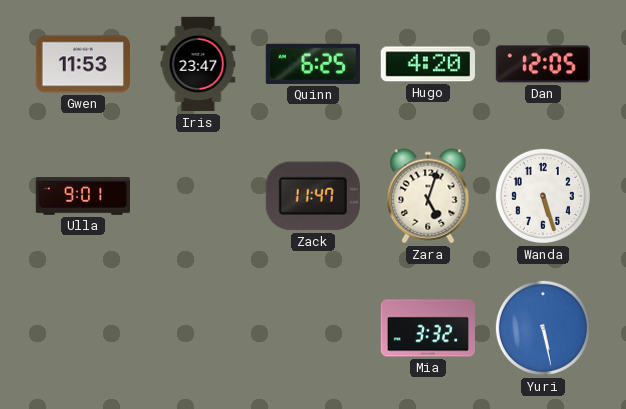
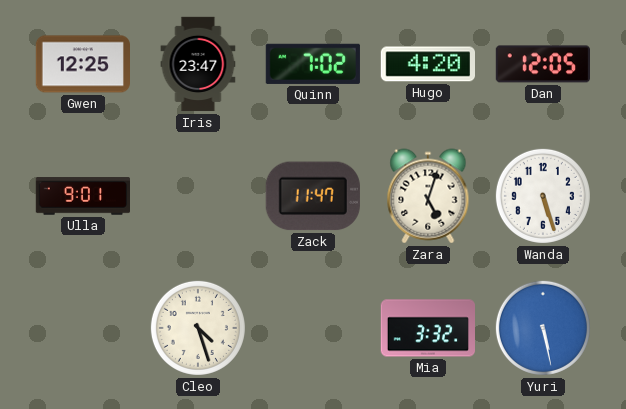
Gwen: 11:53 -> 12:25 (82, 64)
Quinn: 6:25 -> 7:02 (313, 64)
Cleo: none -> 4:27 (198, 328)
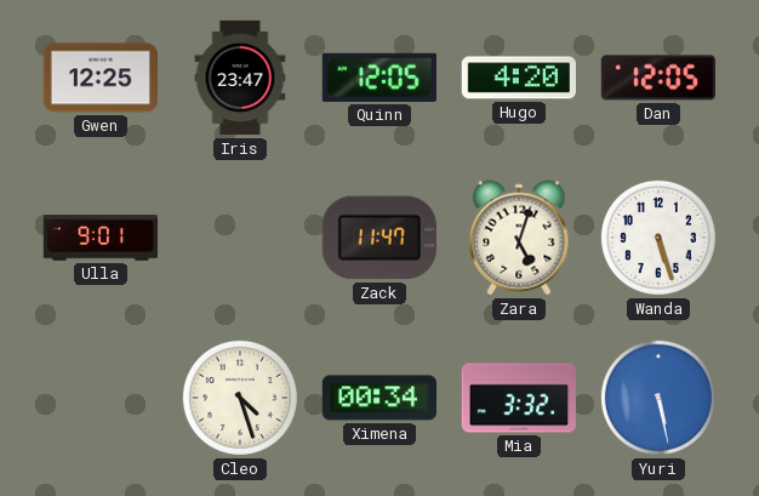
Quinn: 7:02 -> 12:05 (379, 78)
Ximena: none -> 00:34 (378, 398)
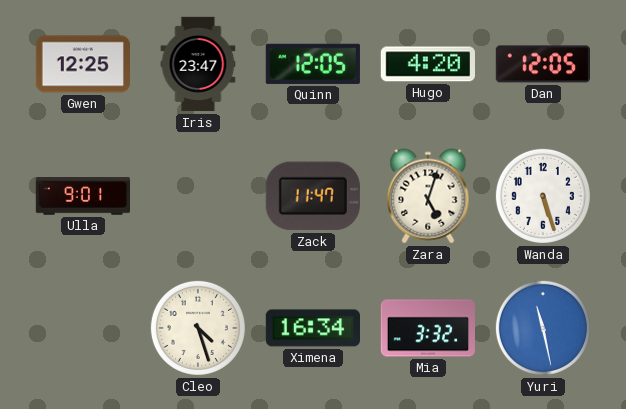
Ximena: 00:34 -> 16:34 (312, 328)
Yuri: 5:28 -> 11:28 (543, 328)
